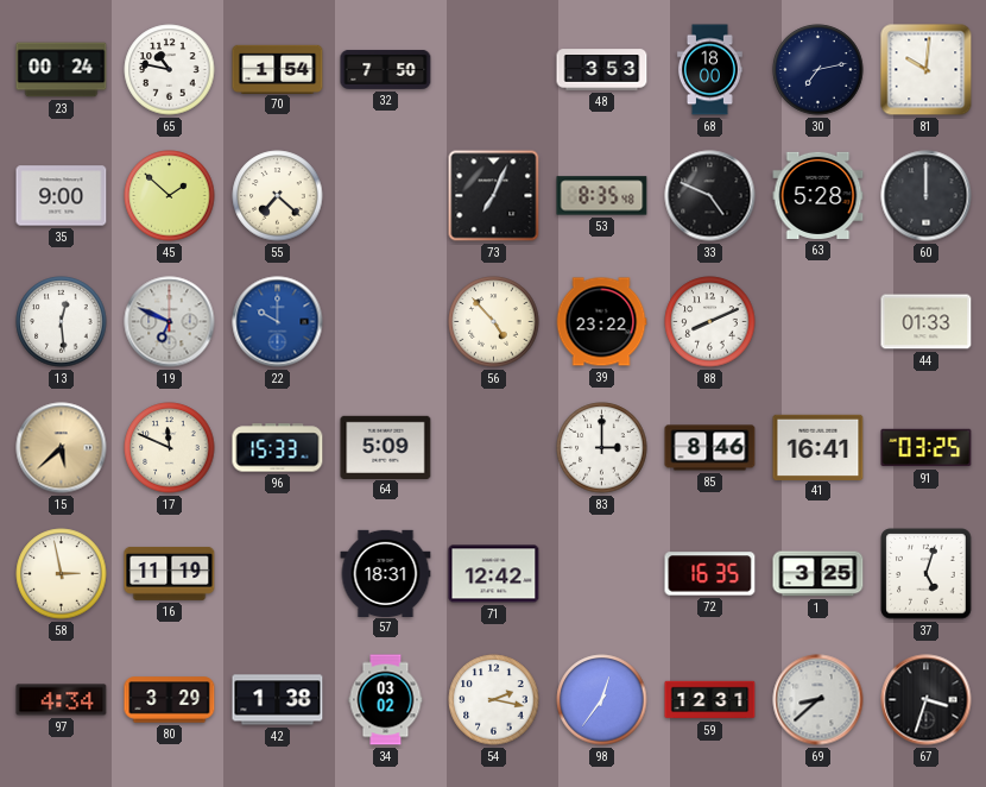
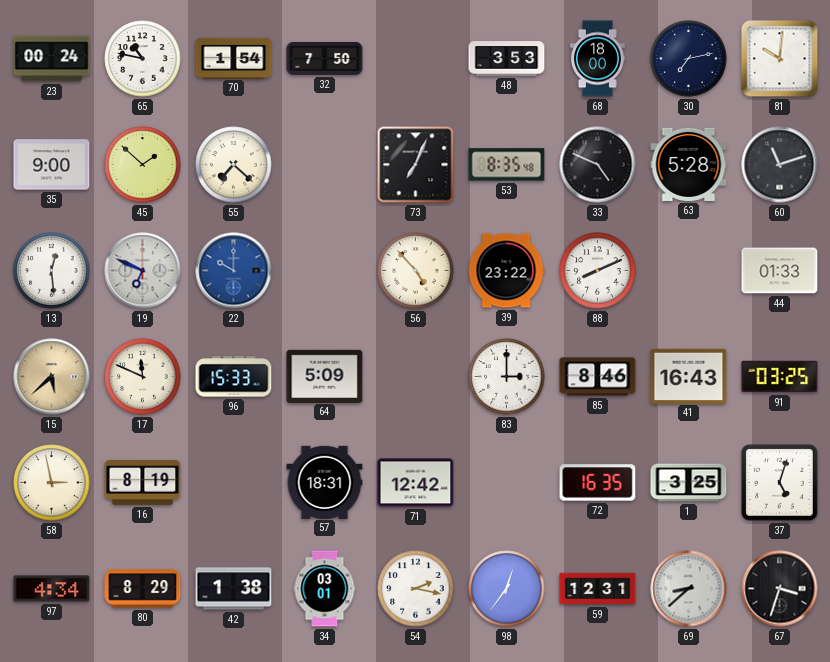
60: 12:00 -> 11:12 (780, 165)
41: 16:41 -> 16:43 (689, 376)
16: 11:19 -> 8:19 (143, 482)
80: 3:29 -> 8:29 (143, 589)
34: 03:02 -> 03:01 (325, 589)
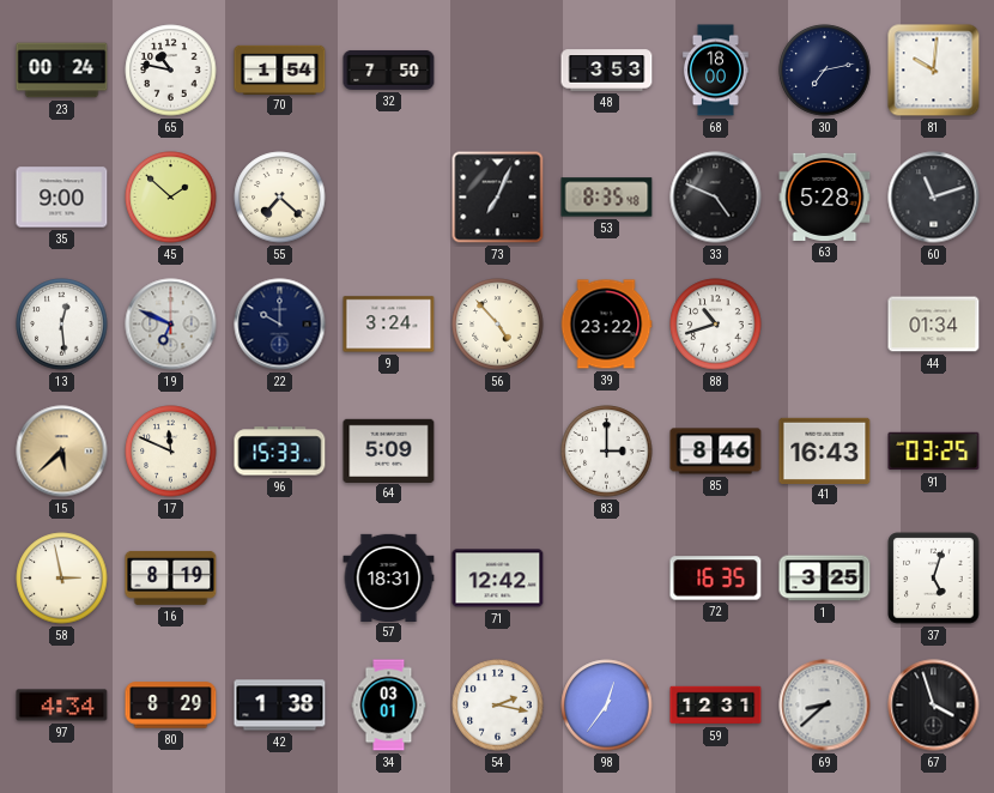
22 dial: blue -> navy (280, 325)
9: none -> 3:24 (389, 325)
88: 8:11 -> 10:42 (716, 325)
44: 01:33 -> 01:34 (934, 325)
67: 3:33 -> 3:57 (934, 706)
